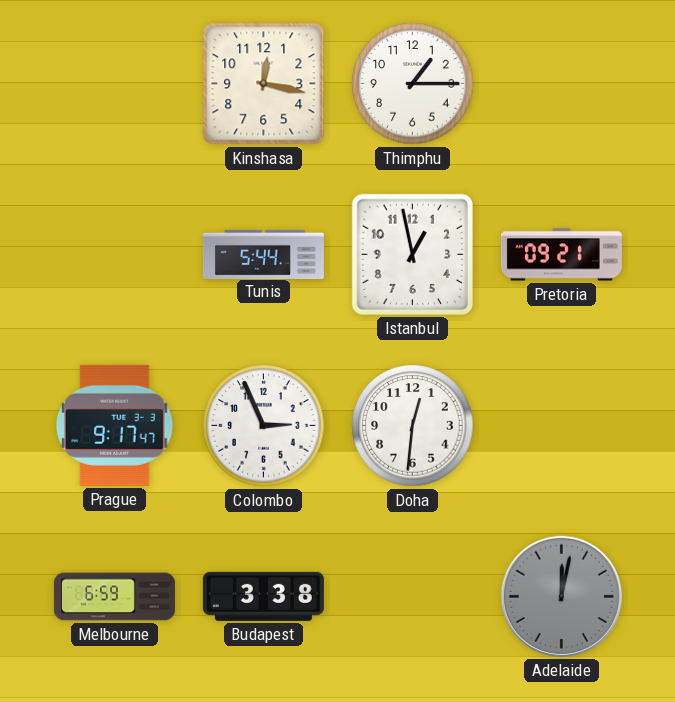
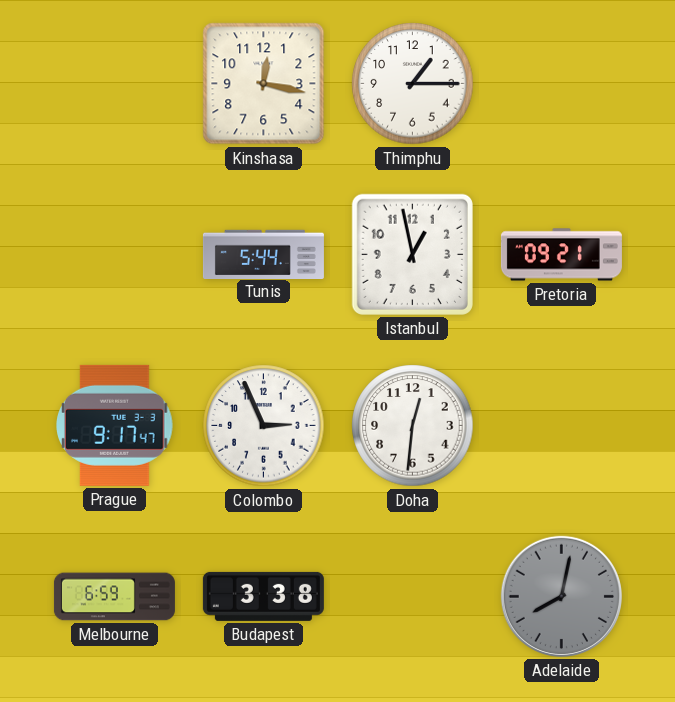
Adelaide: 12:02 -> 8:02 (561, 596)
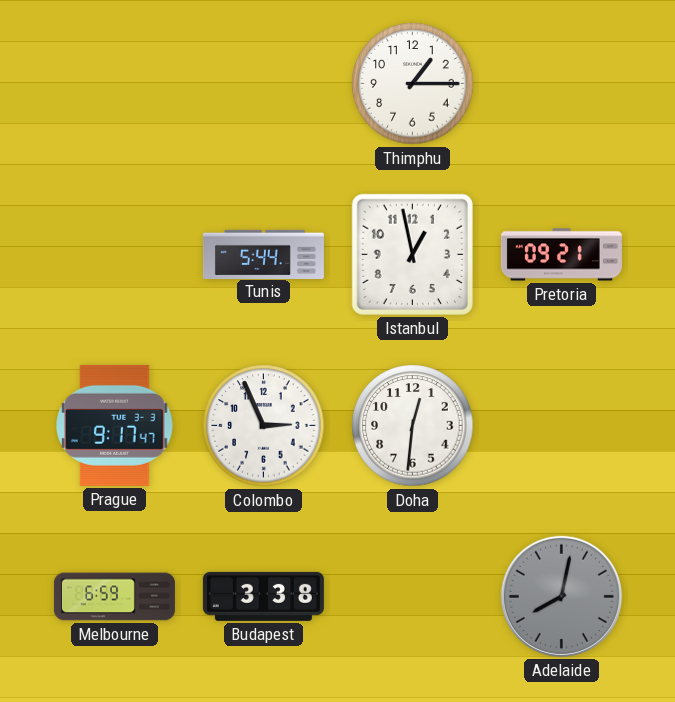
Kinshasa: 12:17 -> none (264, 84)
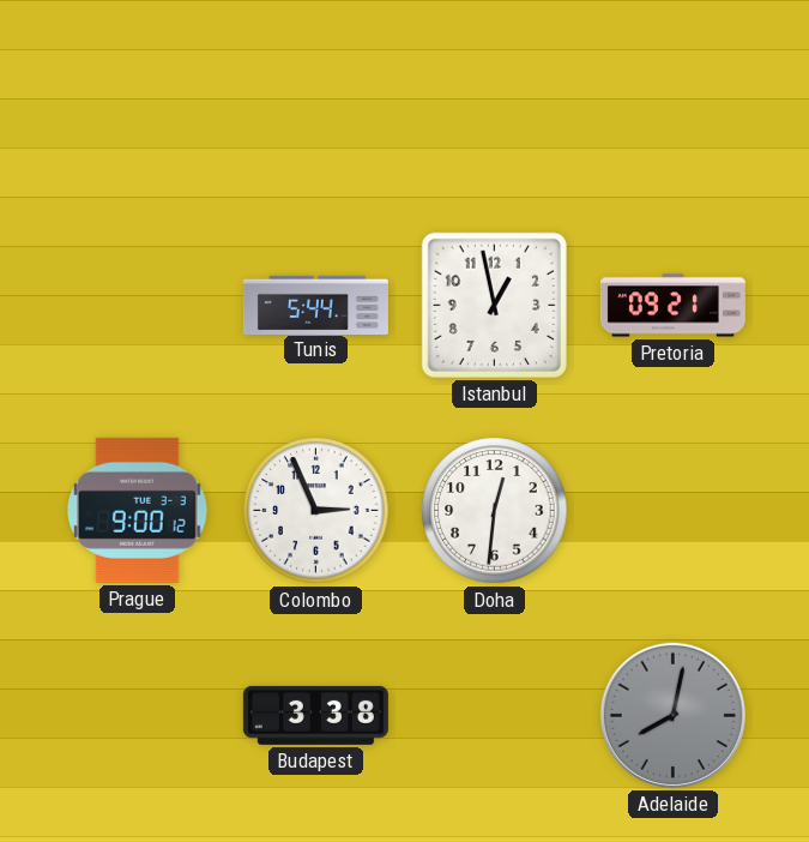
Thimphu: 1:15 -> none (413, 84)
Prague: 9:17 -> 9:00 (138, 510)
Melbourne: 6:59 -> none (114, 597)
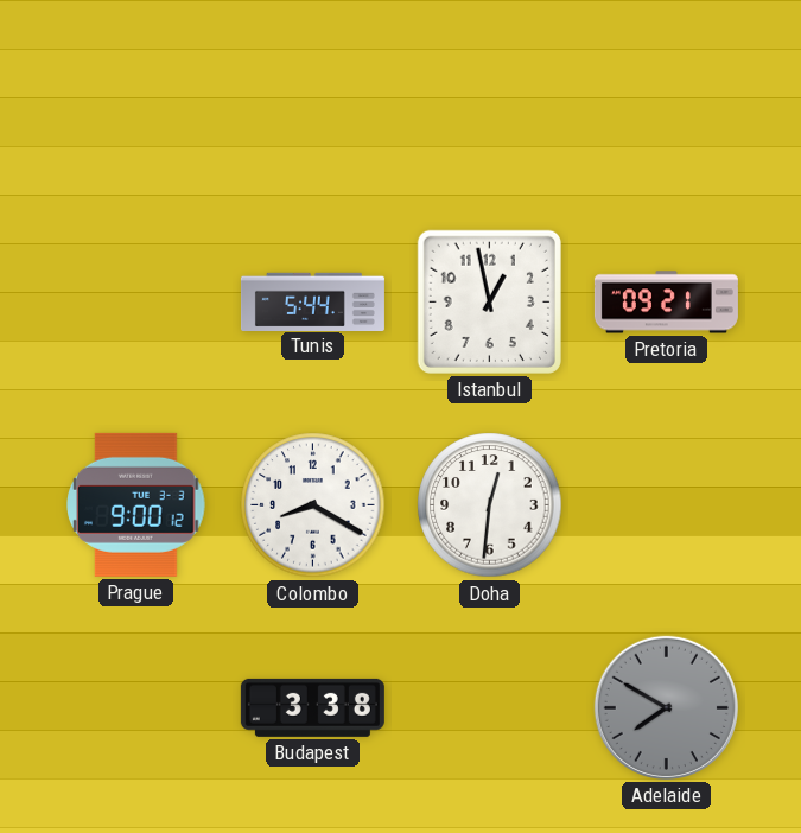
Colombo: 2:56 -> 8:20 (313, 505)
Adelaide: 8:02 -> 7:50 (666, 707)
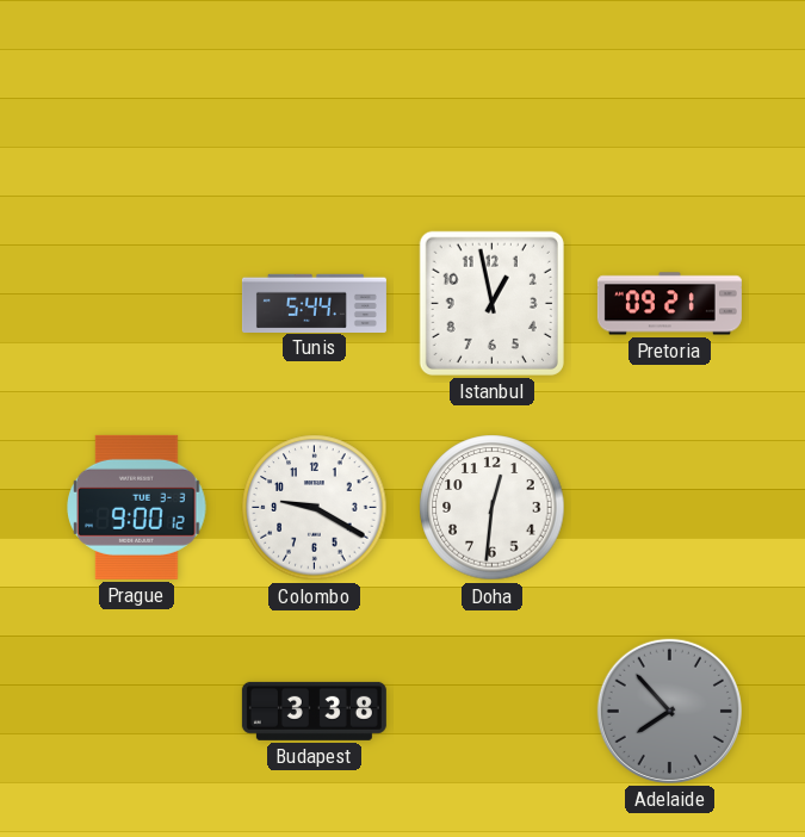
Colombo: 8:20 -> 9:20 (315, 508)
Adelaide: 7:50 -> 7:53 (669, 711)
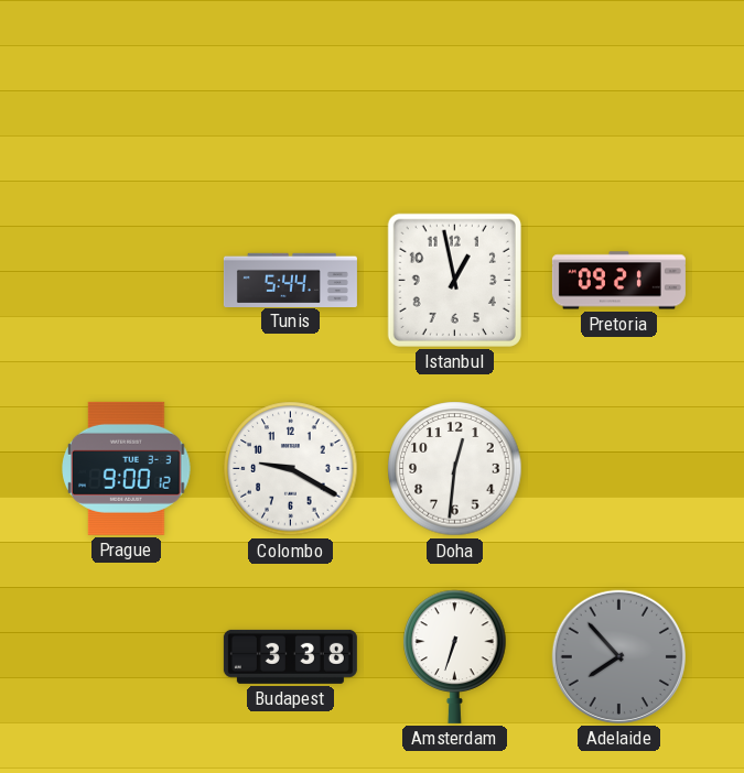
Amsterdam: none -> 6:33 (455, 656)
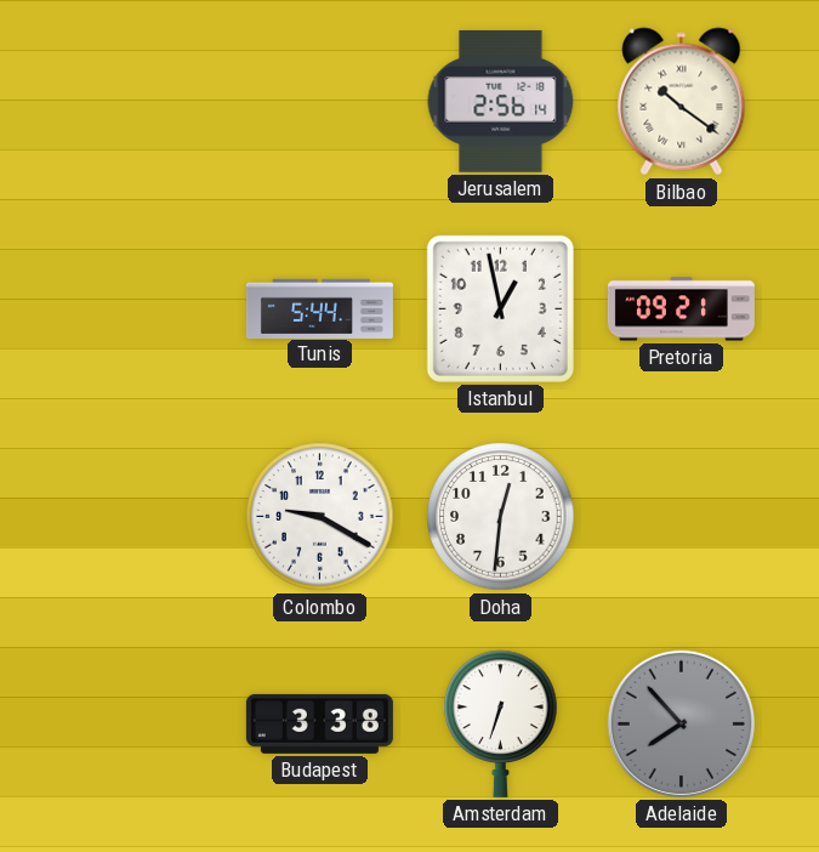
Jerusalem: none -> 2:56 (501, 101)
Bilbao: none -> 10:21 (682, 102)
Prague: 9:00 -> none (127, 468)
